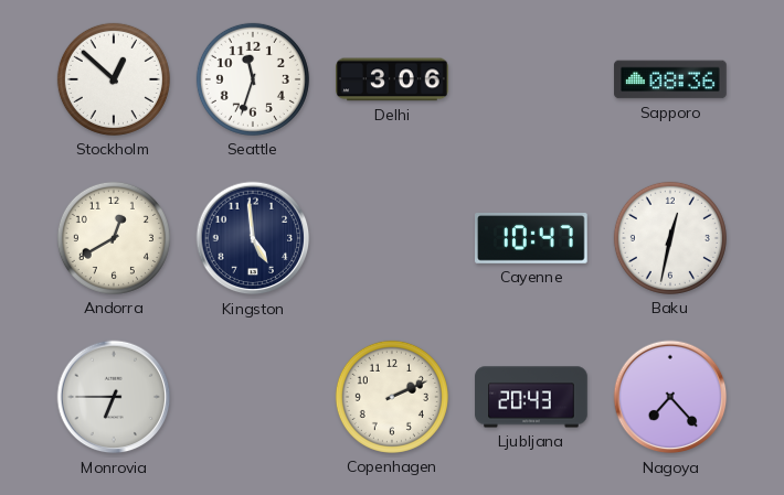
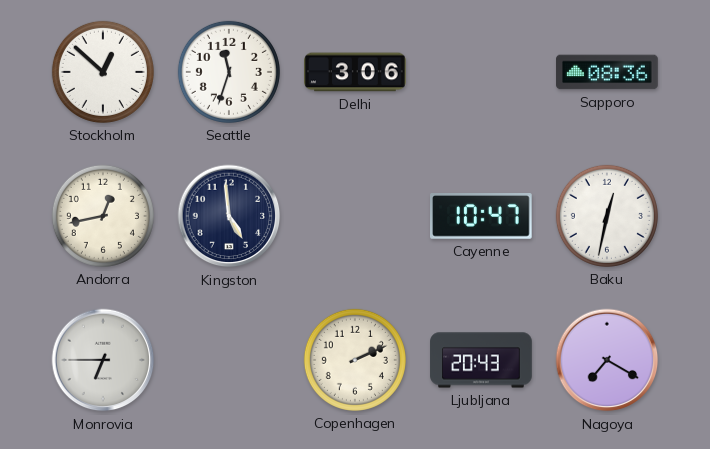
Andorra: 12:40 -> 12:43 (103, 216)
Nagoya: 7:23 -> 7:20 (607, 360)
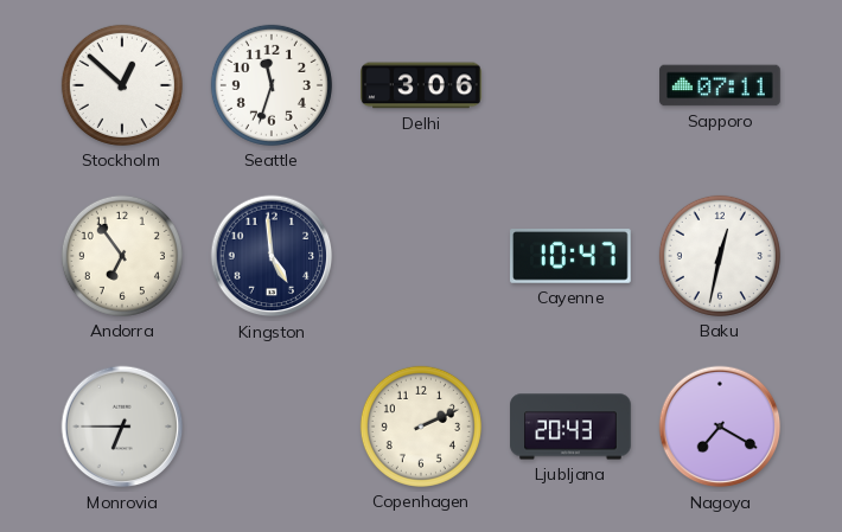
Sapporo: 08:36 -> 07:11 (720, 85)
Andorra: 12:43 -> 6:54 (122, 256)
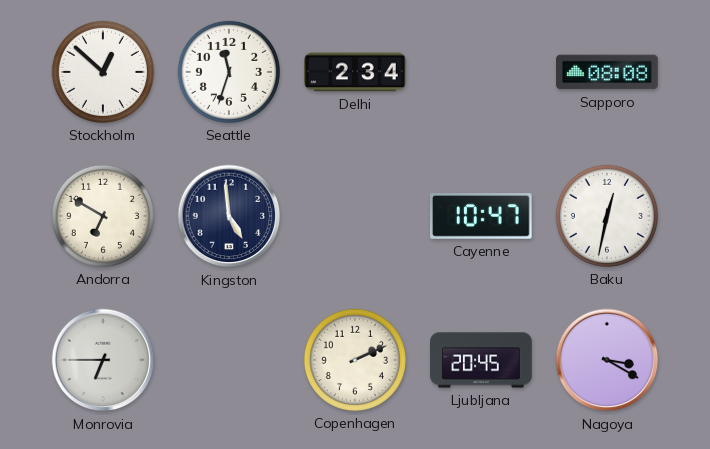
Delhi: 3:06 -> 2:34 (355, 72)
Sapporo: 07:11 -> 08:08 (607, 72)
Andorra: 6:54 -> 6:50 (103, 216)
Ljubljana: 20:43 -> 20:45 (481, 360)
Nagoya: 7:20 -> 3:20 (607, 360)
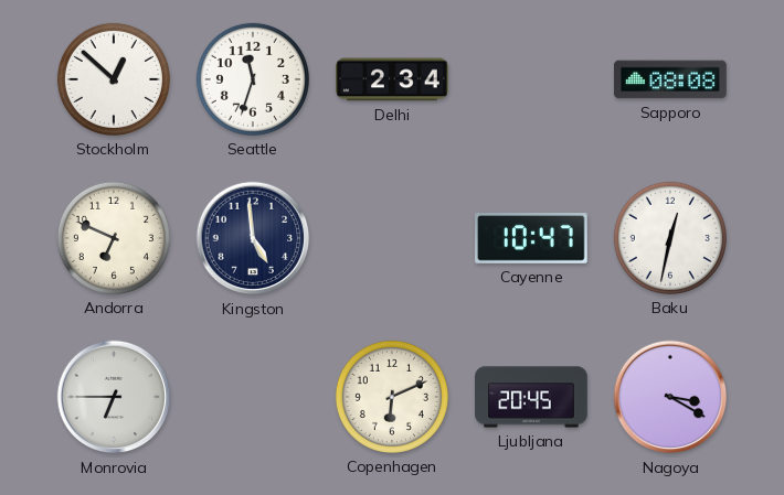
Andorra: 6:50 -> 6:49 (114, 238)
Copenhagen: 2:11 -> 6:11 (392, 397)
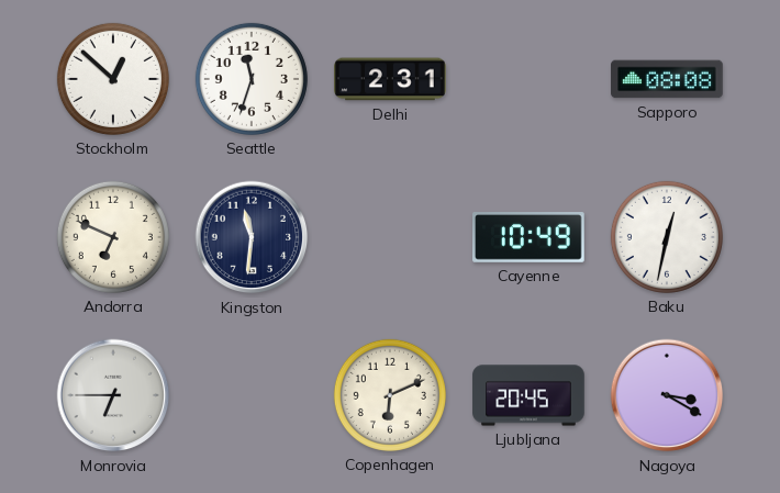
Delhi: 2:34 -> 2:31 (390, 79)
Kingston: 4:59 -> 11:31 (252, 237)
Cayenne: 10:47 -> 10:49 (530, 238)
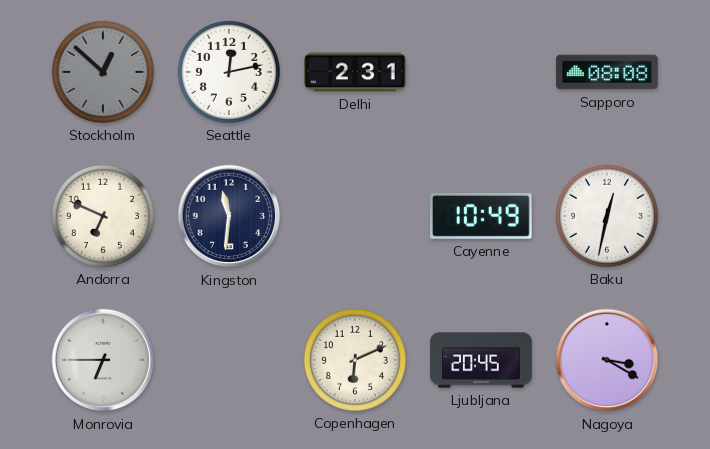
Stockholm dial: white -> grey (103, 72)
Seattle: 11:33 -> 12:13 (229, 72)
